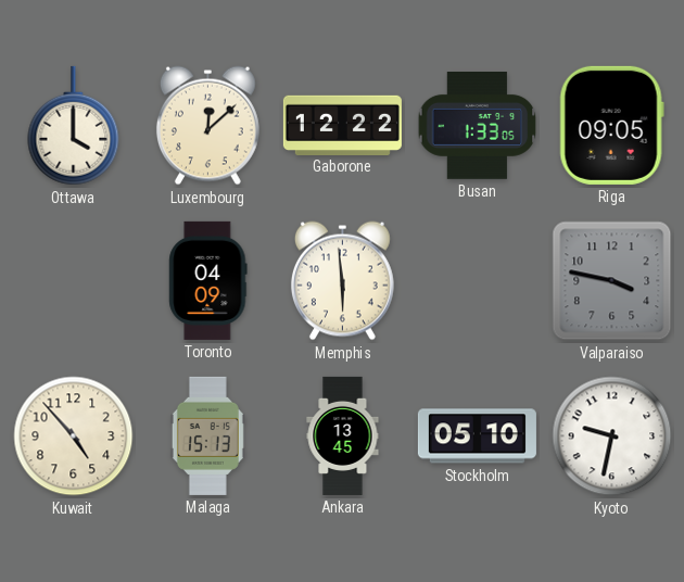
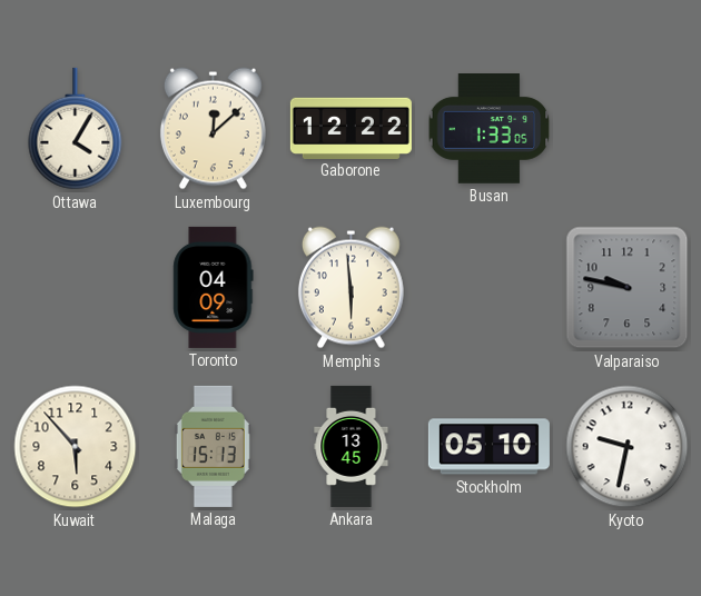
Ottawa: 4:00 -> 4:05 (76, 129)
Riga: 09:05 -> none (611, 125)
Valparaiso: 3:47 -> 9:47 (628, 288)
Kuwait: 4:53 -> 5:53 (76, 447)
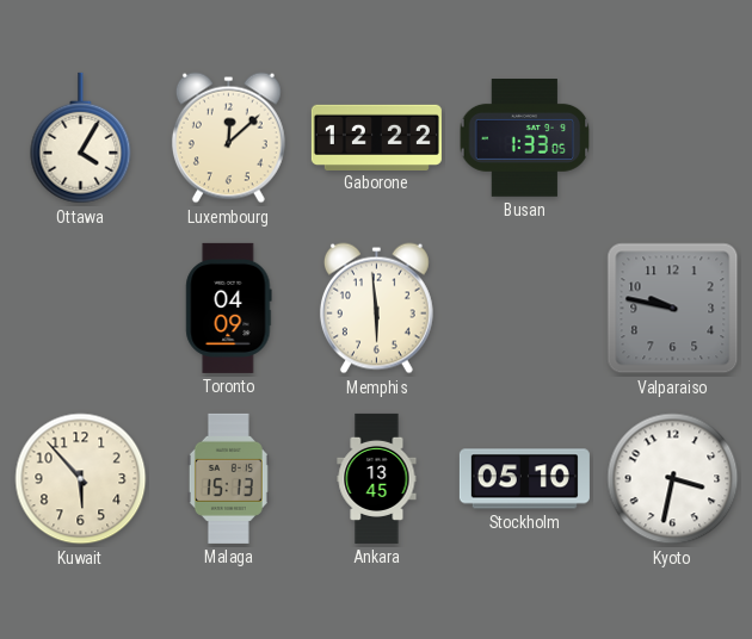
Kyoto: 9:32 -> 3:32 (673, 479)
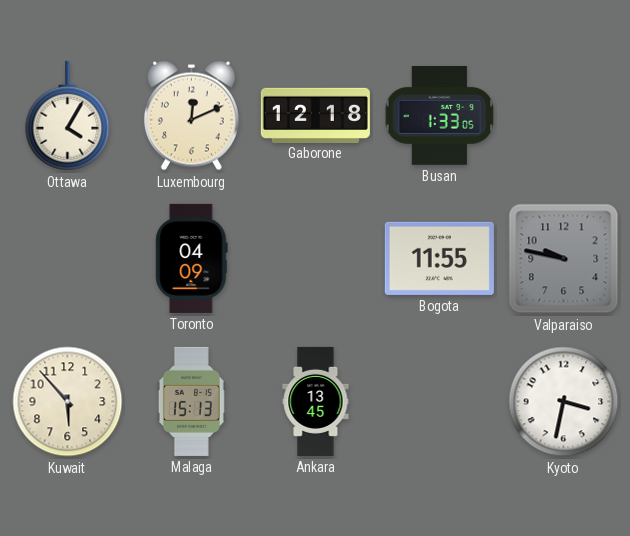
Luxembourg: 12:08 -> 12:11 (191, 116)
Gaborone: 12:22 -> 12:18 (315, 115)
Memphis: 5:59 -> none (376, 309)
Bogota: none -> 11:55 (439, 258)
Stockholm: 05:10 -> none (524, 479)
